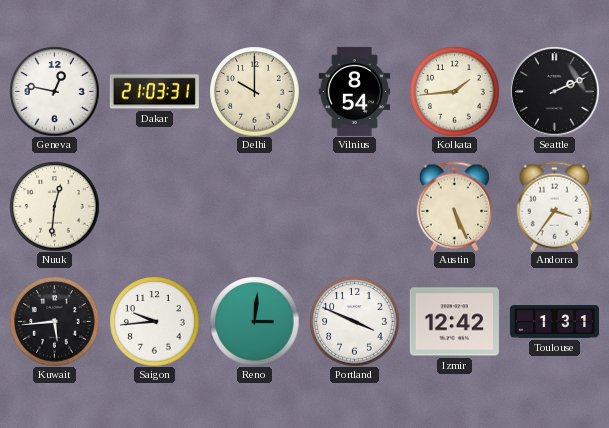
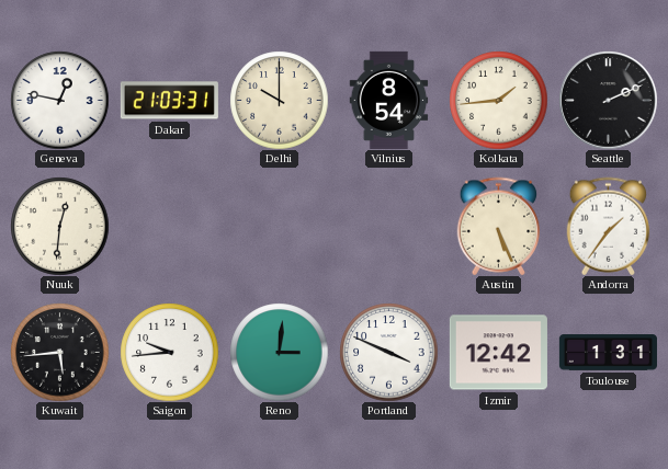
Andorra: 3:36 -> 1:36 (609, 226)
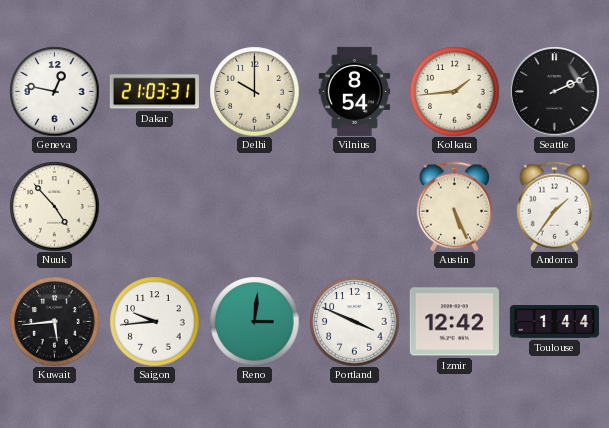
Nuuk: 12:31 -> 4:53 (54, 206)
Toulouse: 1:31 -> 1:44 (554, 322)
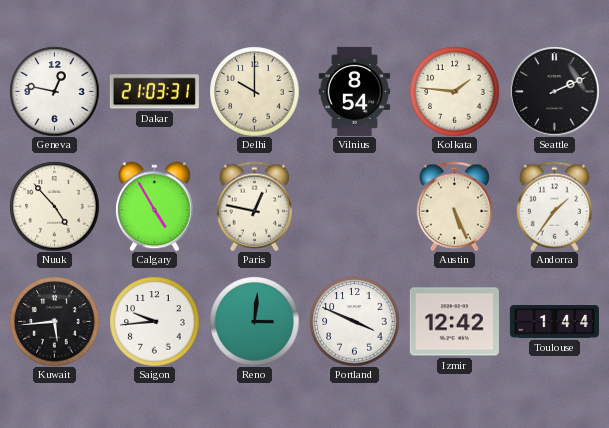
Kolkata: 1:44 -> 1:46 (454, 91)
Calgary: none -> 4:55 (155, 206)
Paris: none -> 12:47 (255, 206)
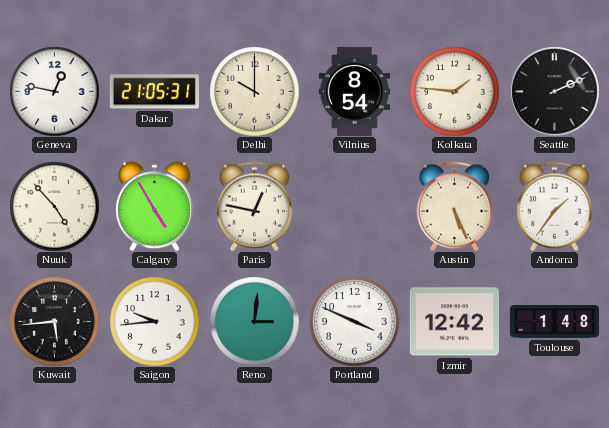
Dakar: 21:03 -> 21:05 (154, 92)
Toulouse: 1:44 -> 1:48 (554, 322)
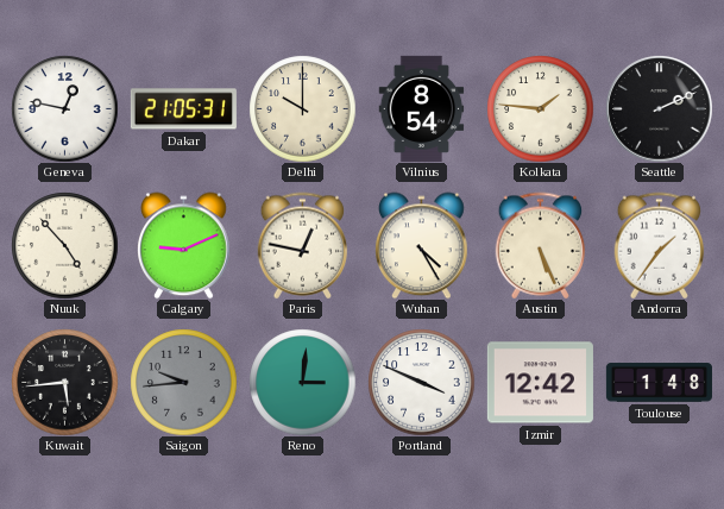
Calgary: 4:55 -> 9:11 (184, 245)
Wuhan: none -> 4:25 (422, 245)
Saigon dial: white -> grey (183, 382)
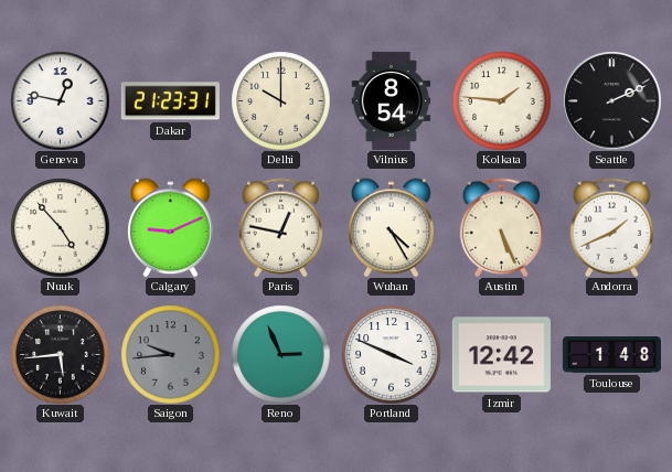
Dakar: 21:05 -> 21:23 (170, 101)
Andorra: 1:36 -> 1:41 (612, 227)
Reno: 3:01 -> 2:56 (280, 354)
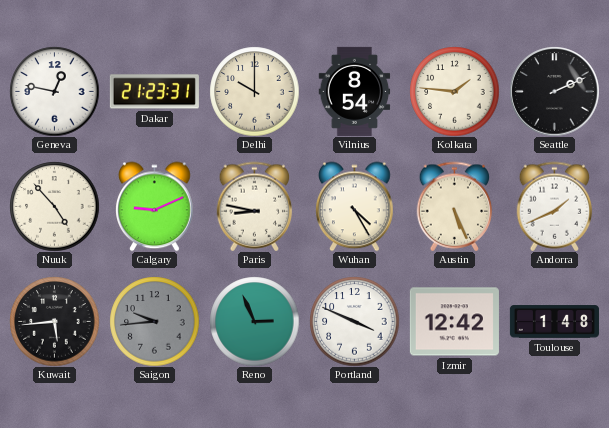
Paris: 12:47 -> 8:47 (255, 206)
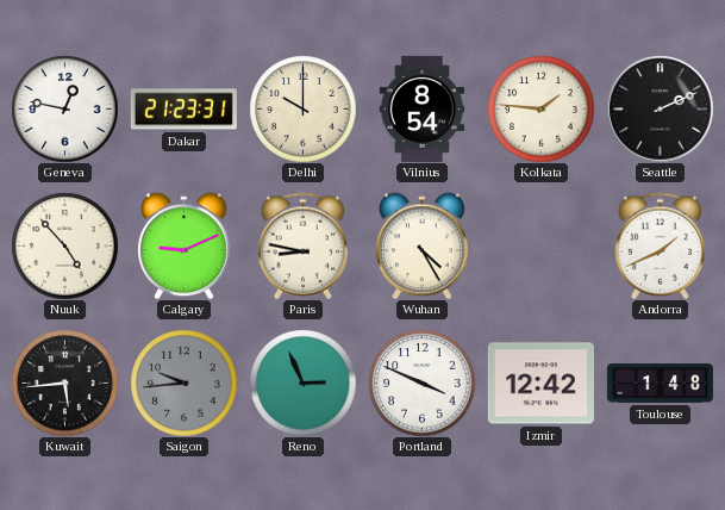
Austin: 5:26 -> none (455, 206)
